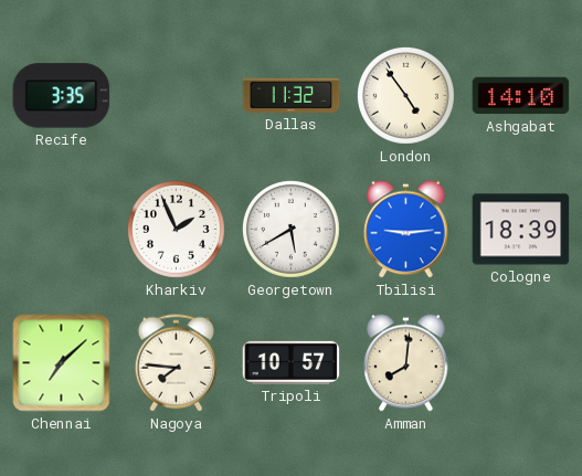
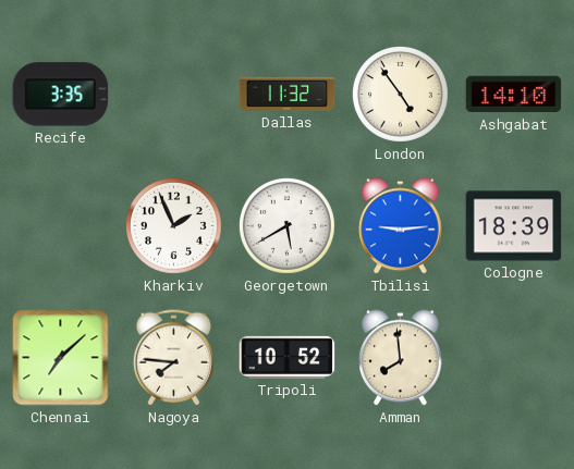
Tripoli: 10:57 -> 10:52 (288, 357)
Amman: 8:01 -> 7:59 (401, 358)
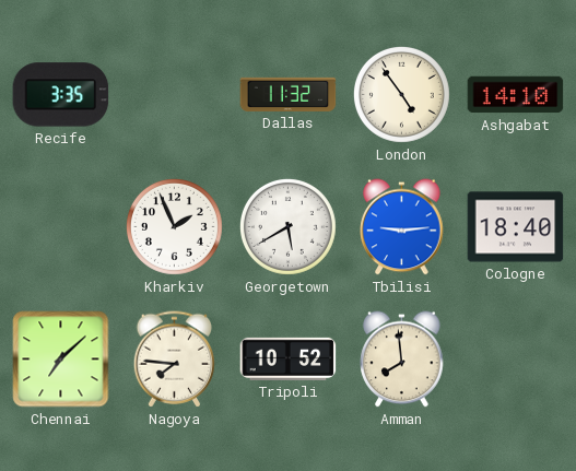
Cologne: 18:39 -> 18:40 (516, 227)
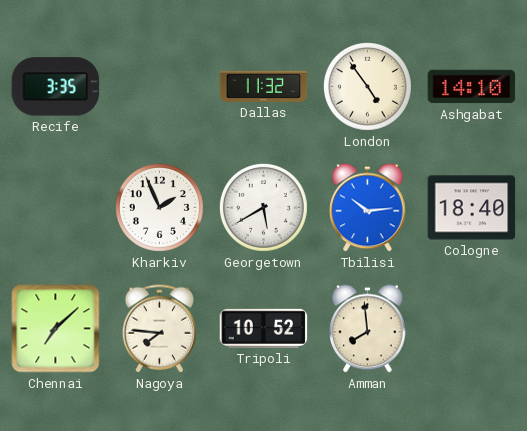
Tbilisi: 9:14 -> 10:14 (368, 208)
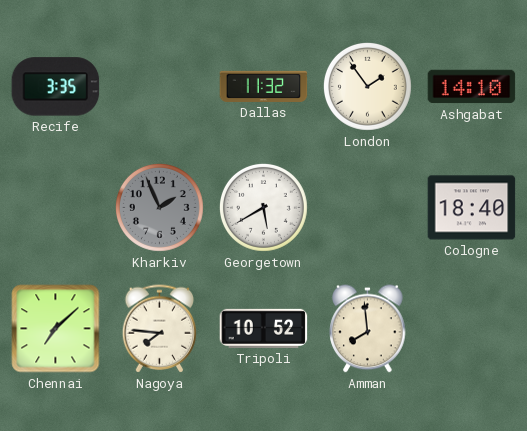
London: 4:54 -> 1:54 (367, 86)
Kharkiv dial: white -> grey (159, 207)
Tbilisi: 10:14 -> none (368, 208)
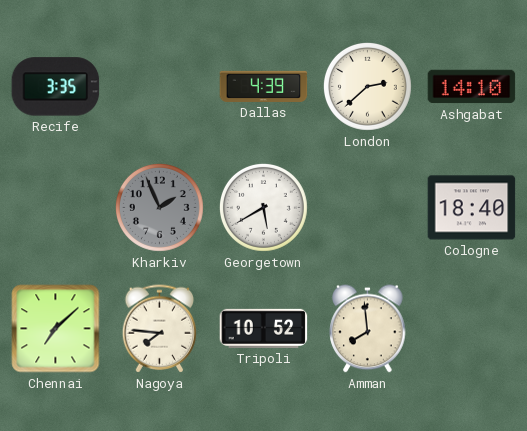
Dallas: 11:32 -> 4:39 (264, 86)
London: 1:54 -> 2:38 (367, 86)
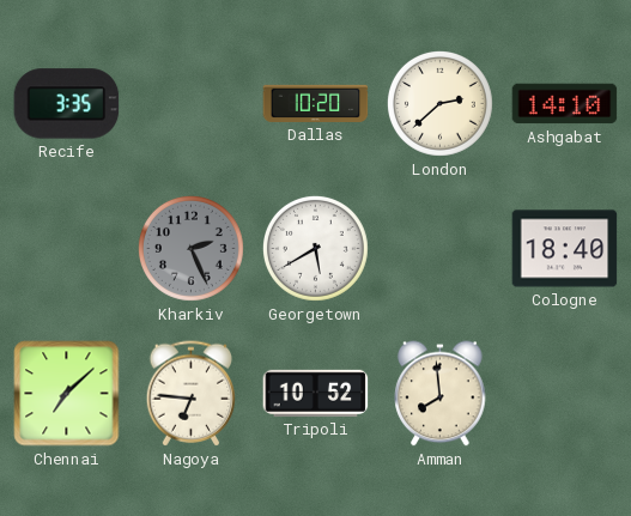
Dallas: 4:39 -> 10:20 (316, 103)
Kharkiv: 1:56 -> 2:26 (190, 248)
Nagoya: 7:46 -> 6:46 (192, 394)
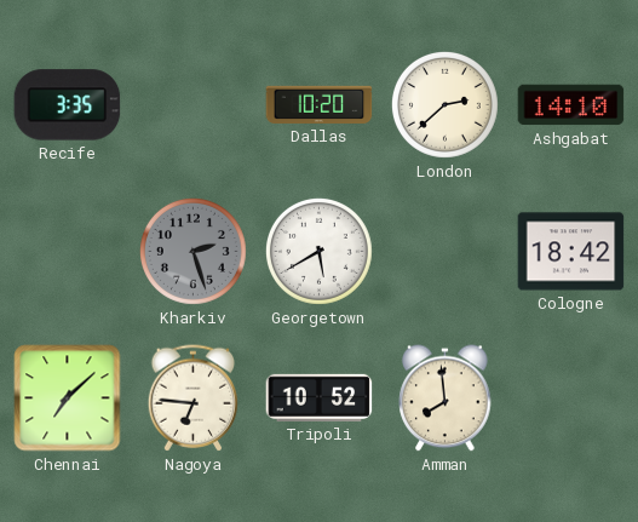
Kharkiv: 2:26 -> 2:27 (192, 251)
Cologne: 18:40 -> 18:42 (571, 252)
